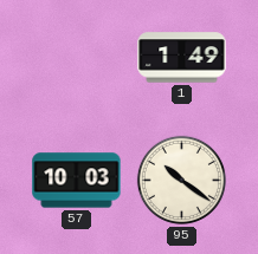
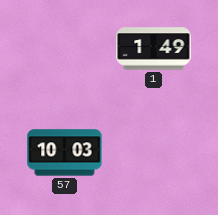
95: 10:21 -> none (181, 180)
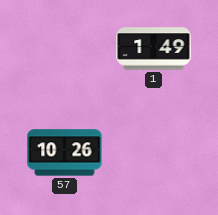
57: 10:03 -> 10:26 (65, 153)
